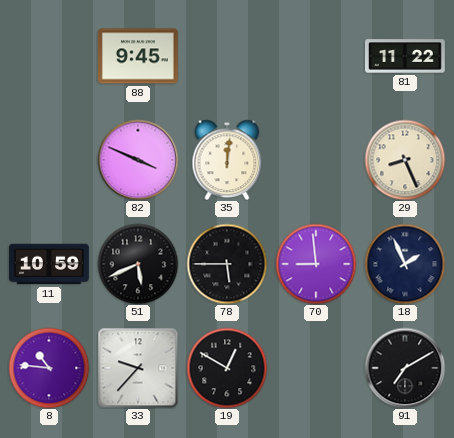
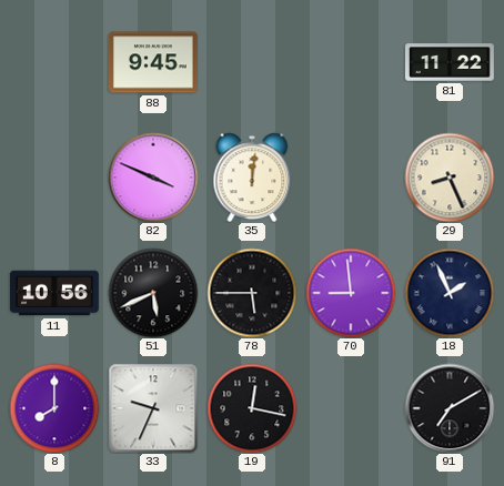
11: 10:59 -> 10:56 (54, 293)
8: 10:46 -> 8:00 (54, 408)
33: 9:37 -> 9:34 (153, 408)
19: 12:50 -> 12:17 (252, 408)
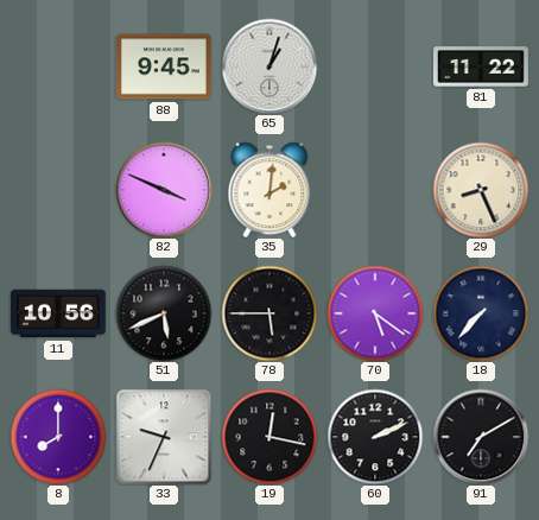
65: none -> 1:03 (269, 66)
35: 12:01 -> 2:01 (269, 190)
70: 8:59 -> 5:21 (375, 313)
18: 1:56 -> 7:37 (481, 313)
60: none -> 2:11 (375, 437)
